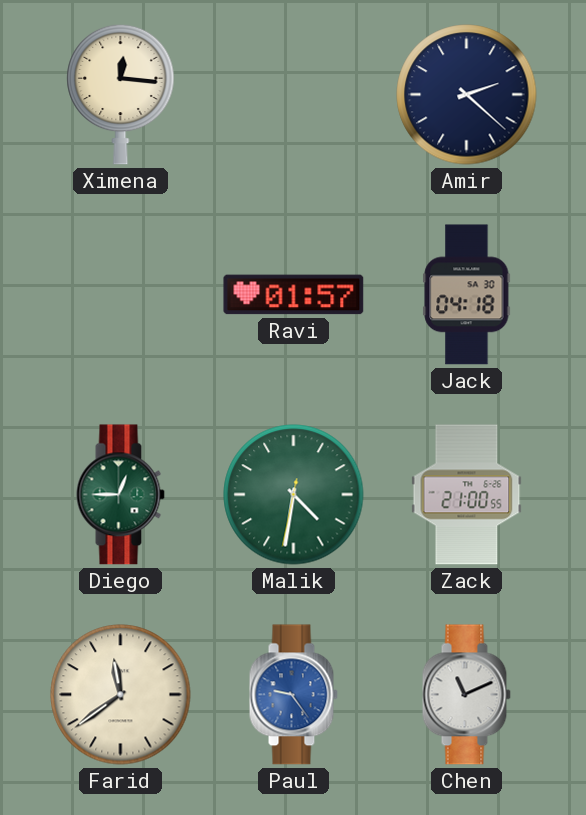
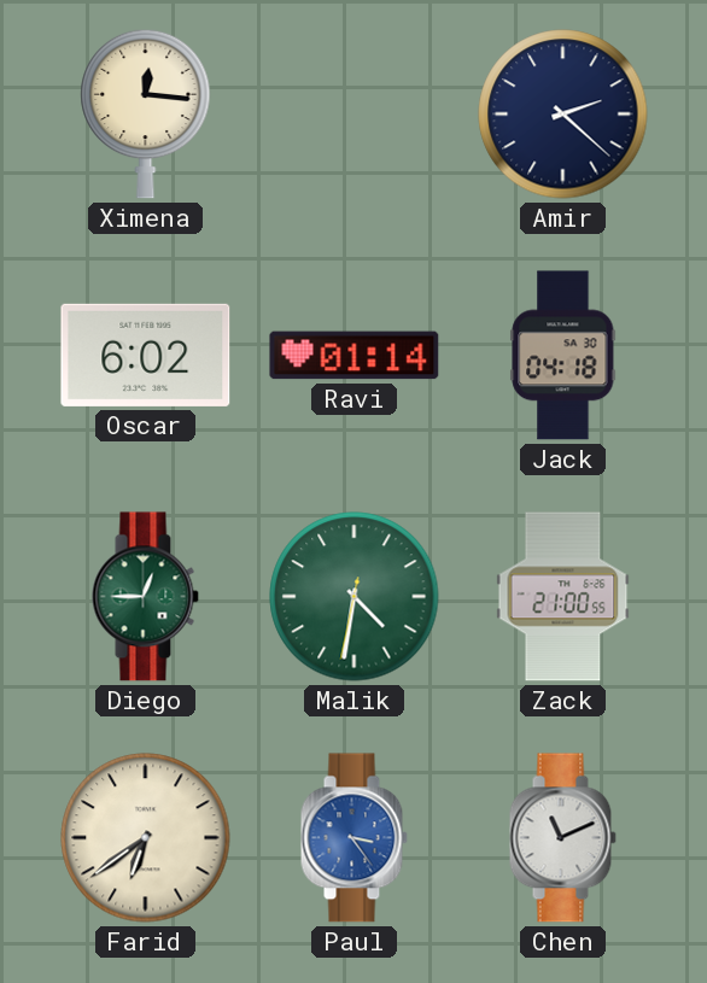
Oscar: none -> 6:02 (146, 355)
Ravi: 01:57 -> 01:14 (355, 356)
Farid: 11:39 -> 6:39 (146, 838)
Paul: 9:24 -> 3:24 (353, 838)
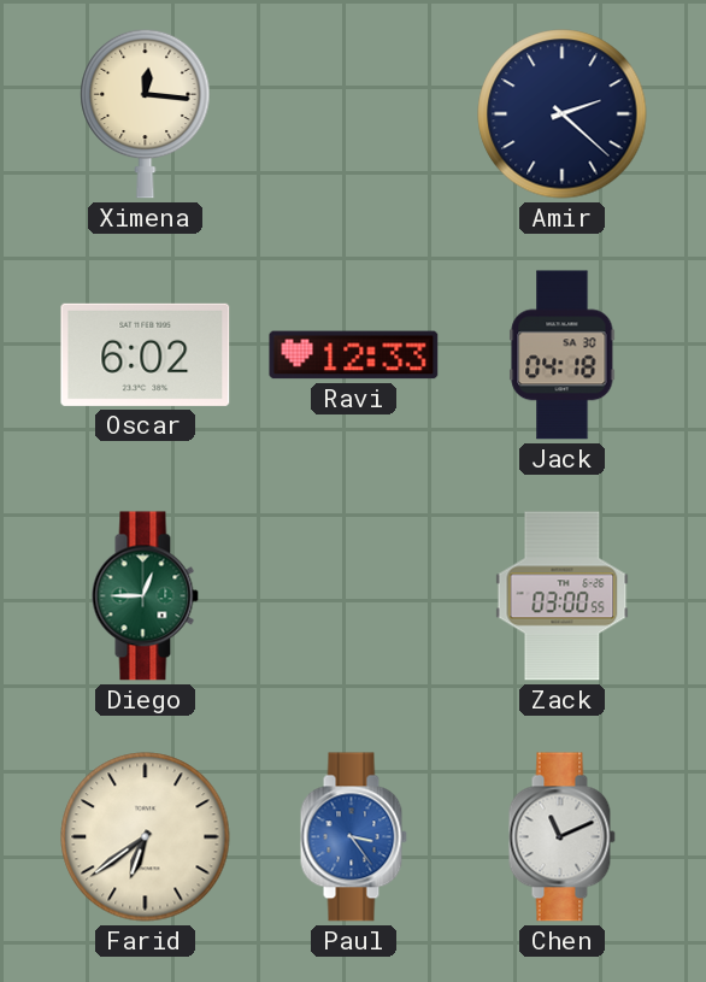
Ravi: 01:14 -> 12:33 (354, 355)
Malik: 4:31 -> none (355, 597)
Zack: 21:00 -> 03:00 (563, 596)
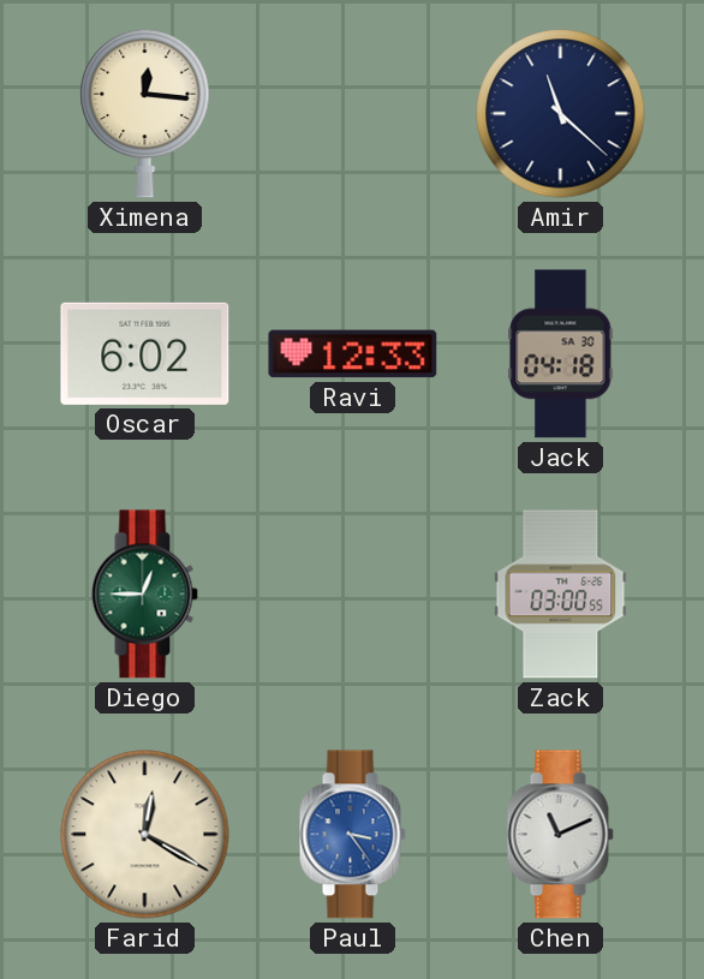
Amir: 2:22 -> 11:22 (561, 114)
Farid: 6:39 -> 12:20 (145, 835)
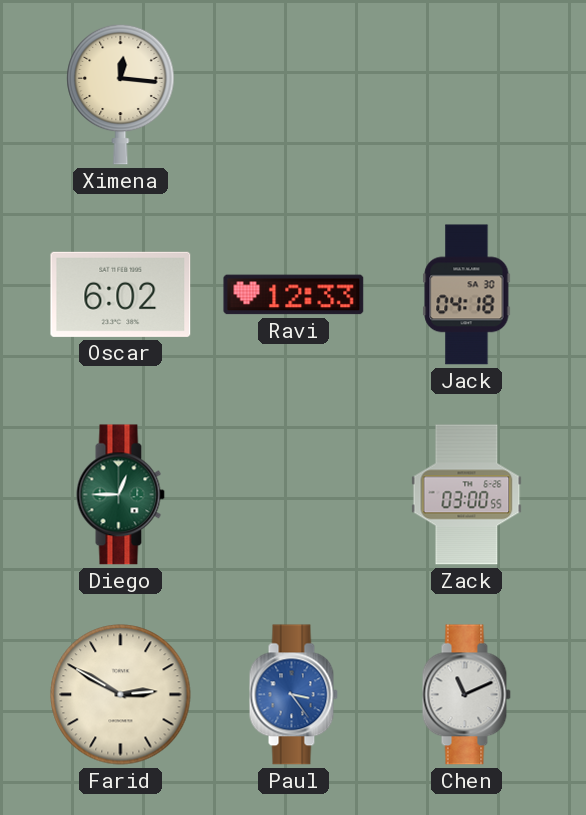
Amir: 11:22 -> none (561, 114)
Farid: 12:20 -> 2:50 (121, 695)
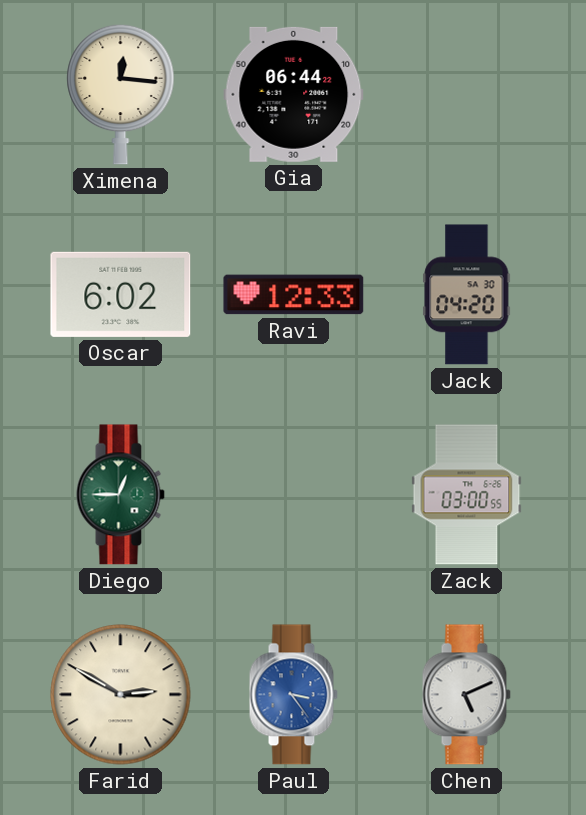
Gia: none -> 06:44 (294, 94)
Jack: 04:18 -> 04:20 (467, 295)
Chen: 11:11 -> 5:11 (466, 695)
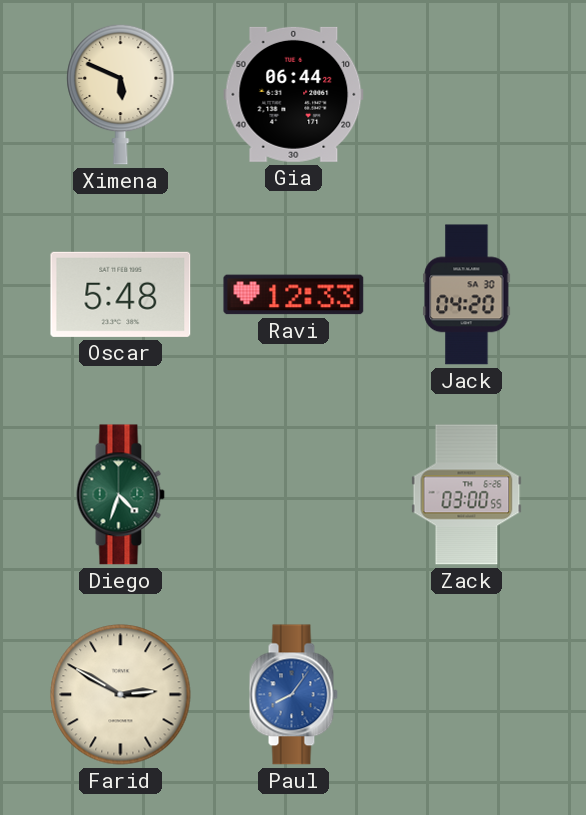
Ximena: 12:16 -> 5:49 (121, 94)
Oscar: 6:02 -> 5:48 (121, 294)
Diego: 12:45 -> 4:33 (120, 495)
Paul: 3:24 -> 8:06 (293, 695)
Chen: 5:11 -> none (466, 695)
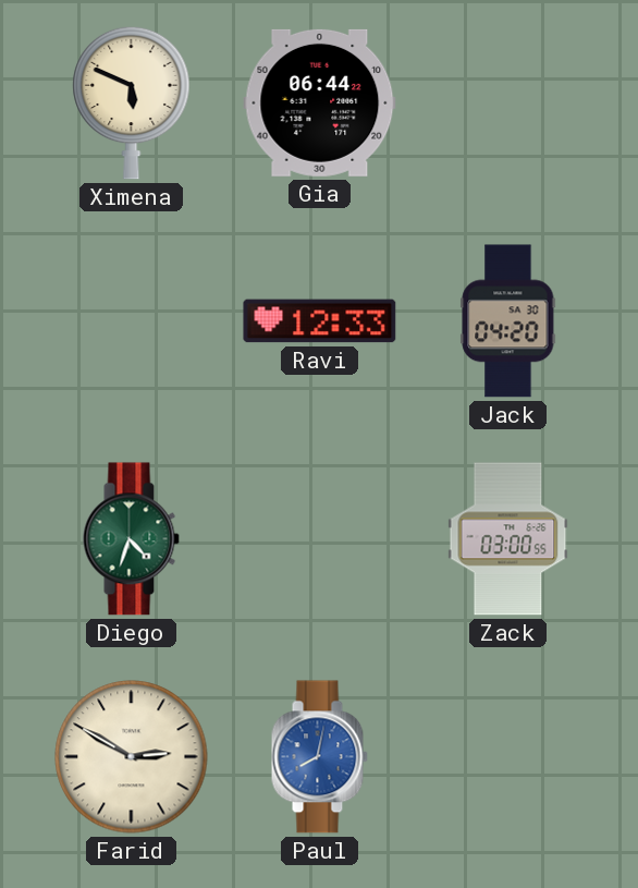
Oscar: 5:48 -> none (121, 294)
Paul: 8:06 -> 8:02 (319, 757)
